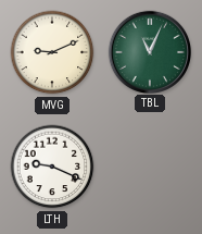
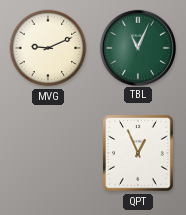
LTH: 9:19 -> none (52, 167)
QPT: none -> 12:56 (138, 153)
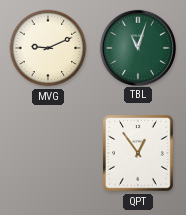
TBL: 11:04 -> 11:03 (137, 47)
QPT: 12:56 -> 12:54 (138, 153)
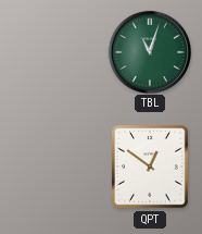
MVG: 9:11 -> none (48, 48)
QPT: 12:54 -> 12:51 (150, 167)
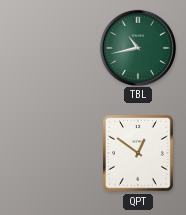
TBL: 11:03 -> 10:43 (137, 47)
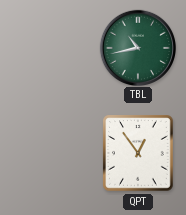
QPT: 12:51 -> 12:54 (138, 153)
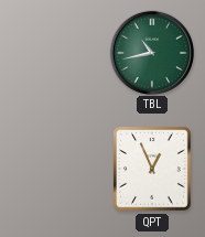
QPT: 12:54 -> 12:56 (152, 169)
